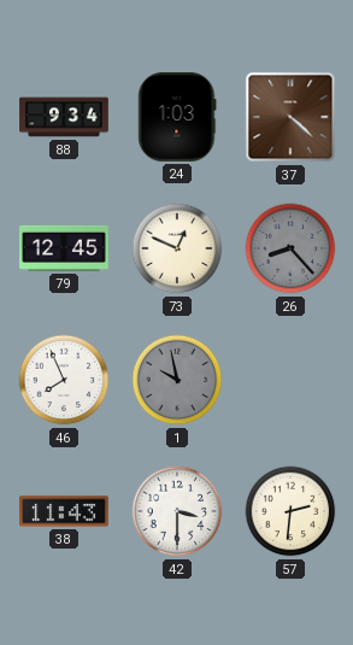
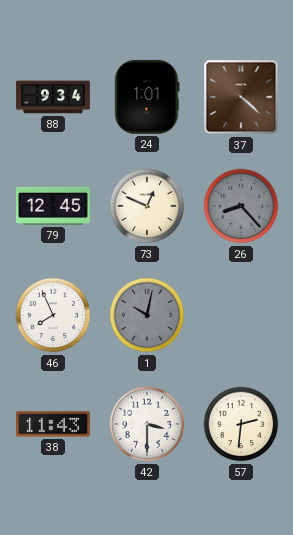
24: 1:03 -> 1:01 (147, 97)
1: 9:58 -> 10:02 (147, 315)
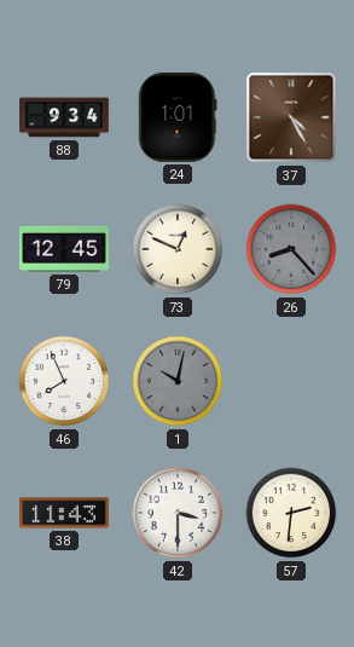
37: 4:22 -> 4:25 (291, 117)
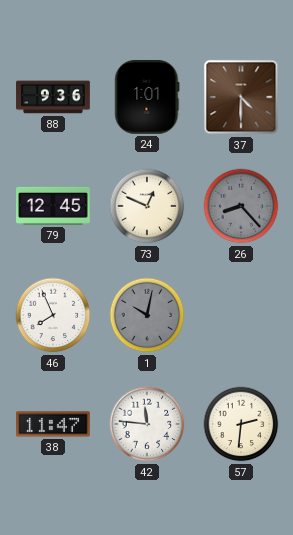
88: 9:34 -> 9:36 (53, 97)
37: 4:25 -> 4:30 (241, 97)
38: 11:43 -> 11:47 (54, 424)
42: 3:30 -> 11:46 (147, 424)
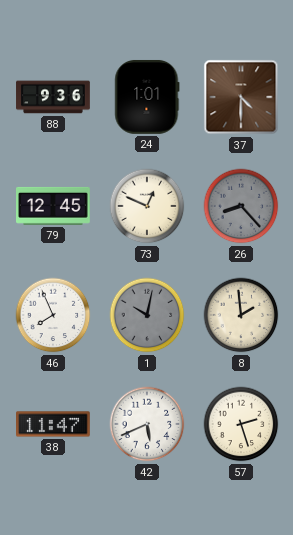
8: none -> 1:59 (241, 315)
42: 11:46 -> 5:41 (147, 424)
57: 2:31 -> 2:27 (241, 424)
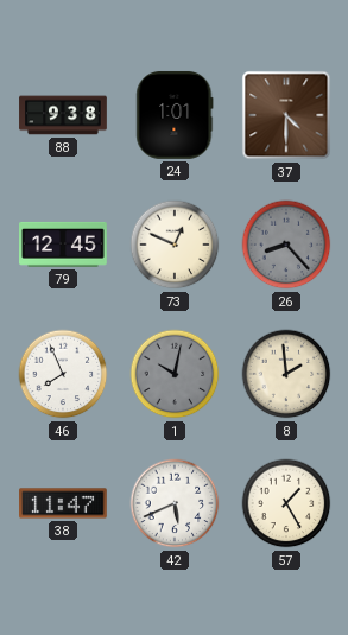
88: 9:36 -> 9:38 (63, 115)
57: 2:27 -> 1:25 (286, 503)
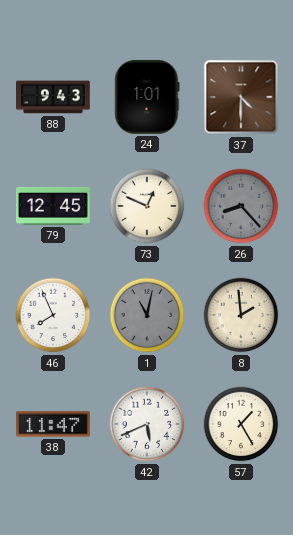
88: 9:38 -> 9:43 (53, 97)
1: 10:02 -> 11:02 (147, 315)
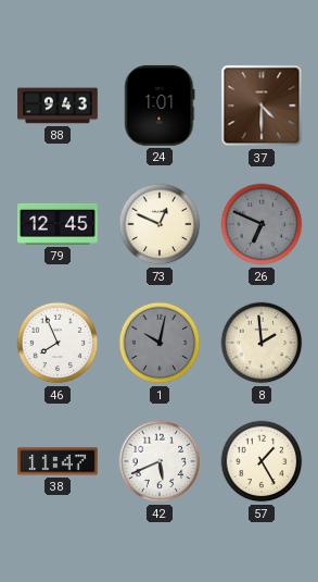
26: 8:23 -> 6:49 (262, 224)
1: 11:02 -> 10:02 (160, 343)
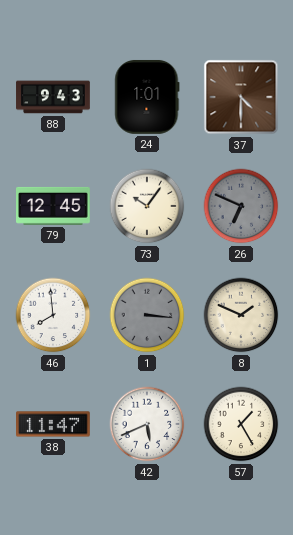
73: 12:49 -> 10:06 (147, 206)
46: 7:56 -> 7:59 (53, 315)
1: 10:02 -> 3:16 (147, 315)
8: 1:59 -> 1:49 (241, 315)
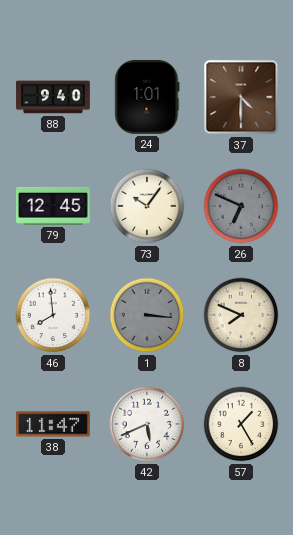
88: 9:43 -> 9:40 (53, 97)
8: 1:49 -> 7:49 (241, 315)
